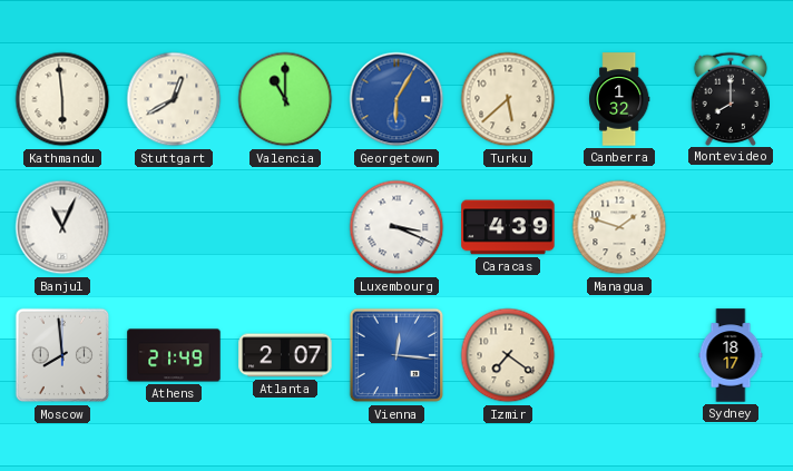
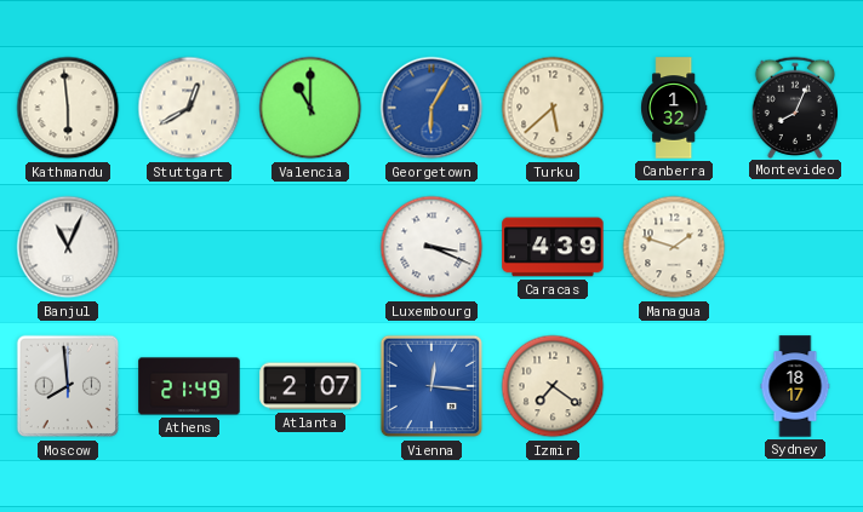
Montevideo: 8:00 -> 8:04 (795, 107)
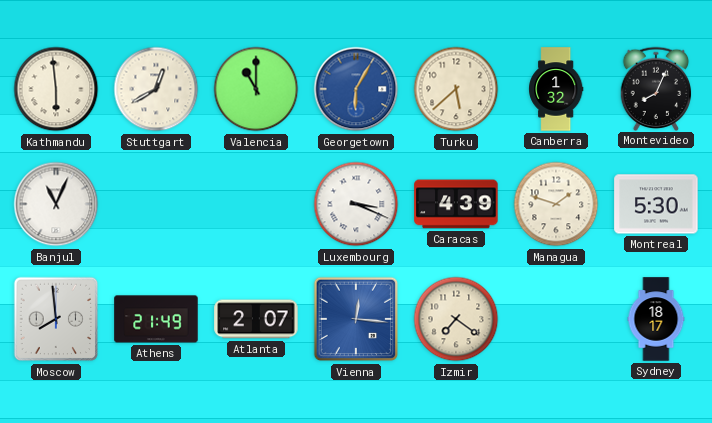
Montreal: none -> 5:30 (656, 204)
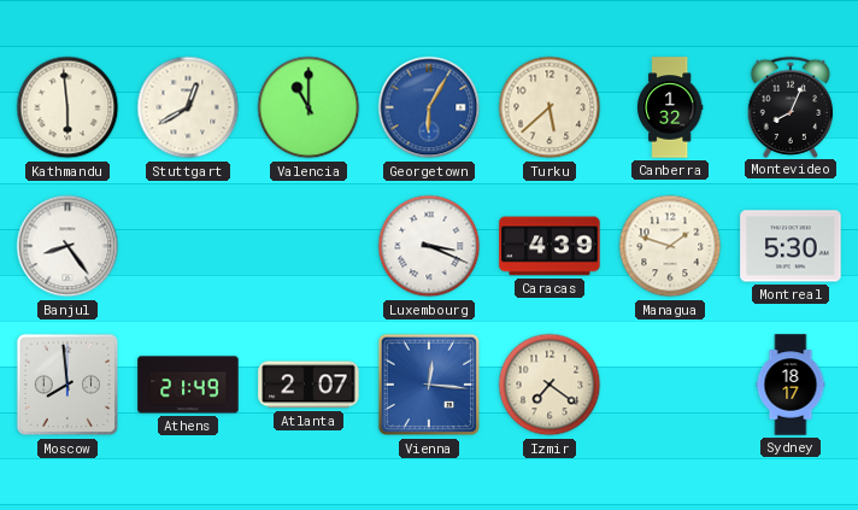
Banjul: 11:04 -> 8:24 (67, 246)
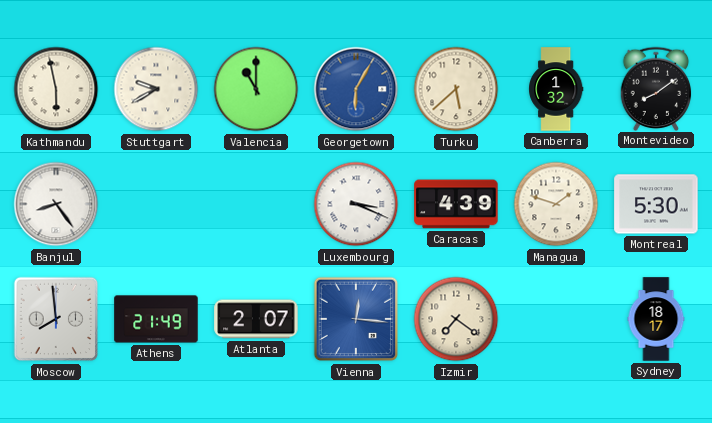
Kathmandu: 5:59 -> 5:58 (56, 89)
Stuttgart: 12:40 -> 9:40 (156, 89)
Montevideo: 8:04 -> 8:09 (656, 88)
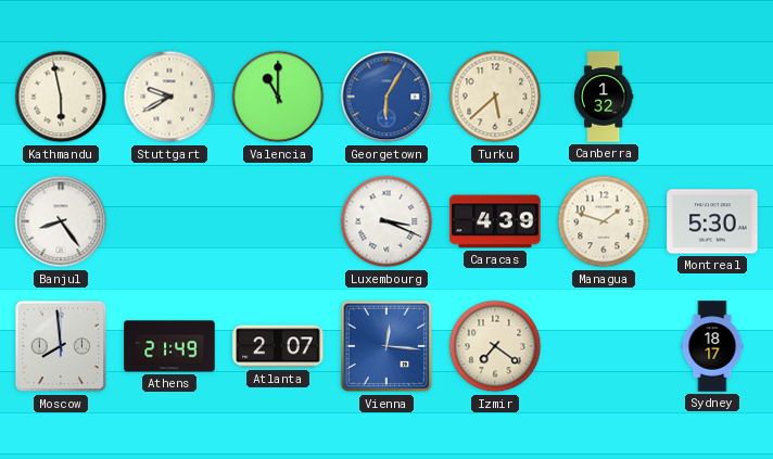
Montevideo: 8:09 -> none (656, 88)
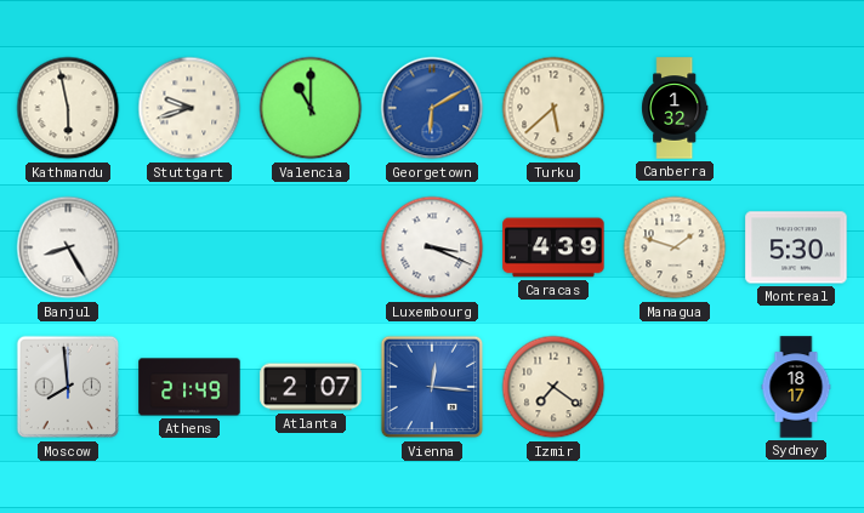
Stuttgart: 9:40 -> 9:42 (189, 108)
Georgetown: 6:05 -> 6:10 (432, 108)
Banjul: 8:24 -> 8:25 (68, 247)
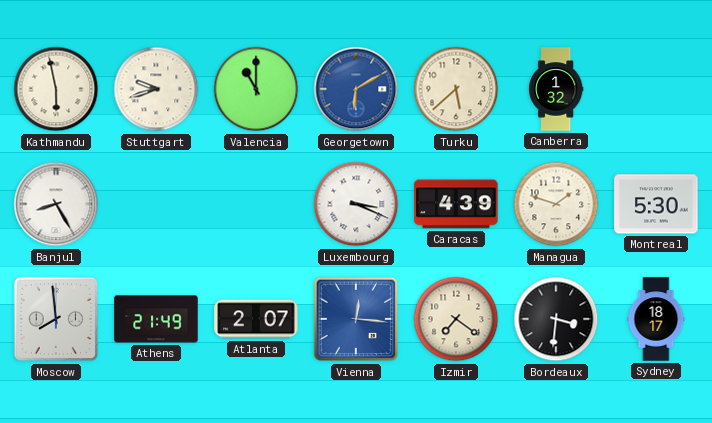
Bordeaux: none -> 3:31 (556, 319)
